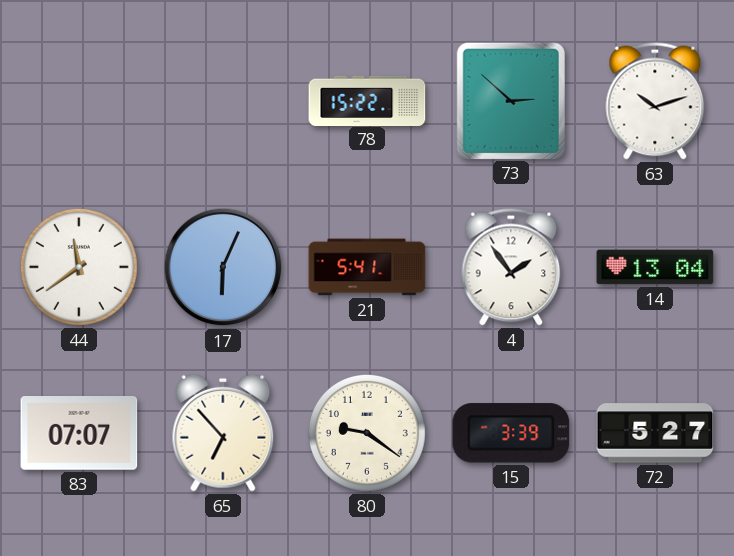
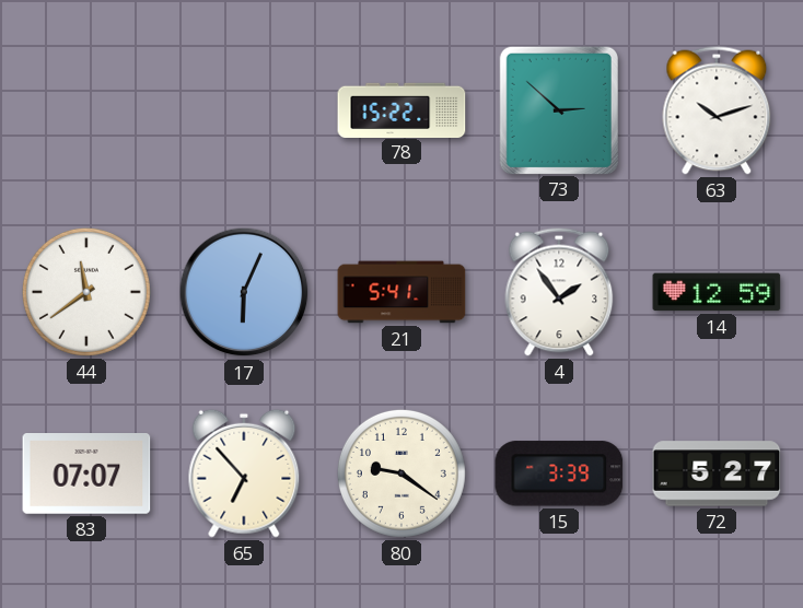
14: 13:04 -> 12:59 (717, 292)
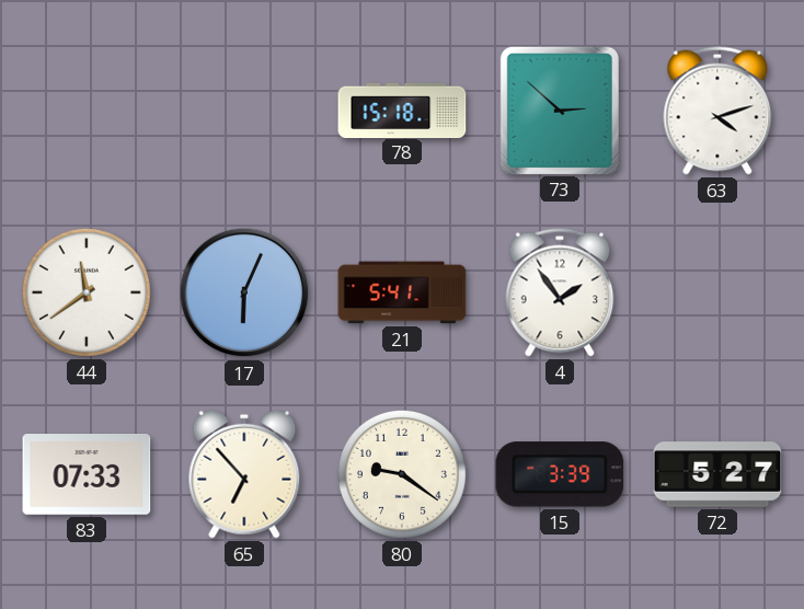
78: 15:22 -> 15:18 (402, 110)
63: 10:12 -> 4:12 (717, 111)
14: 12:59 -> none (717, 292)
83: 07:07 -> 07:33 (87, 475)
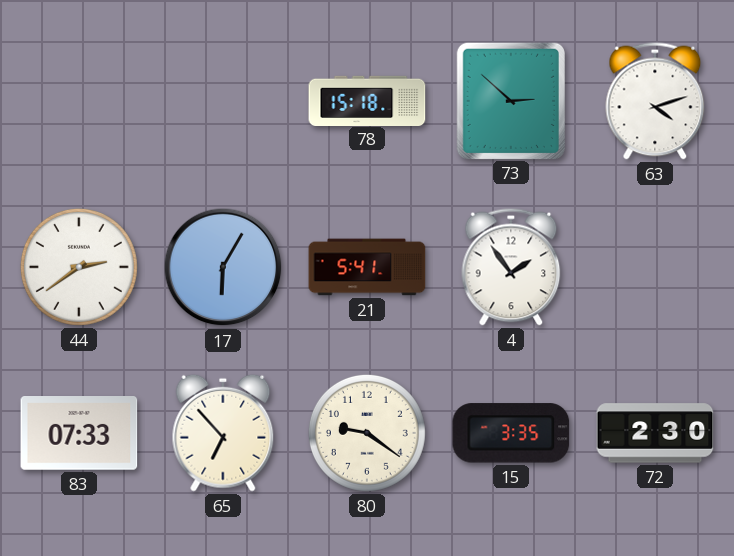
44: 11:39 -> 2:39 (79, 267)
17: 6:04 -> 6:05 (223, 267)
15: 3:39 -> 3:35 (511, 433)
72: 5:27 -> 2:30 (655, 433)
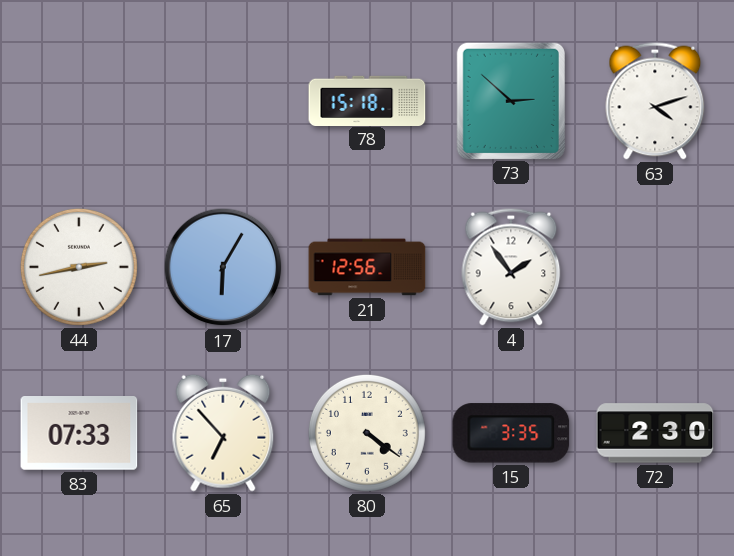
44: 2:39 -> 2:43 (79, 267)
21: 5:41 -> 12:56 (367, 267)
80: 9:21 -> 4:21 (367, 433)
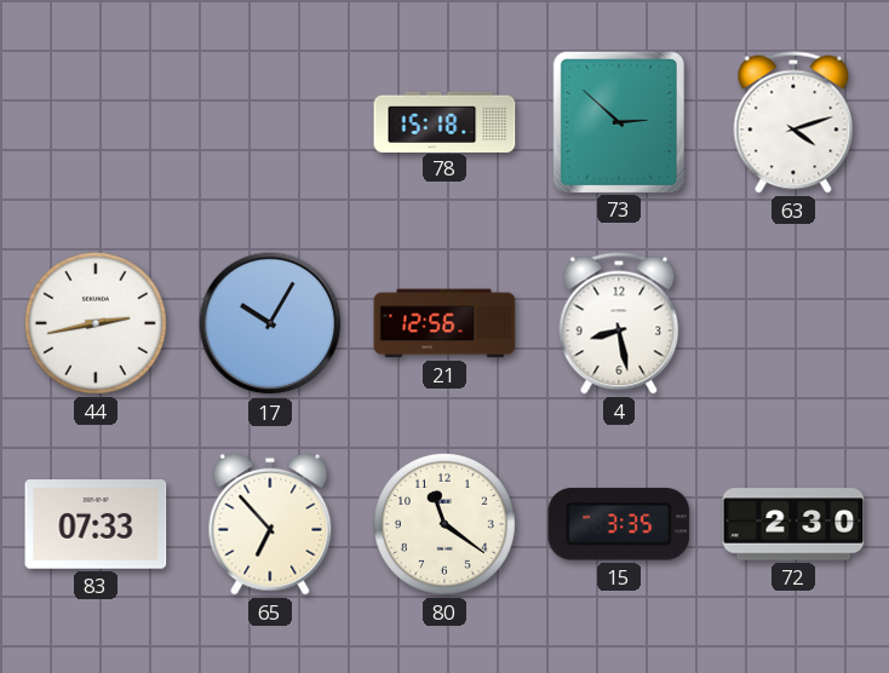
17: 6:05 -> 10:05 (270, 323)
4: 1:54 -> 8:28 (619, 323)
80: 4:21 -> 11:21 (444, 524)
